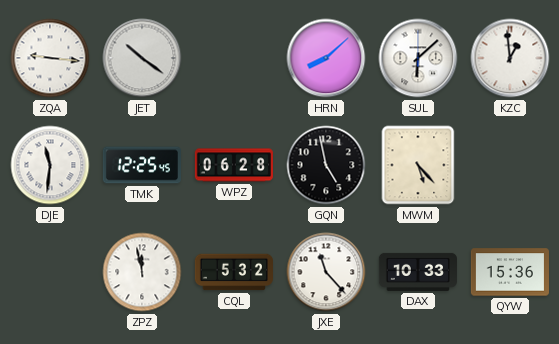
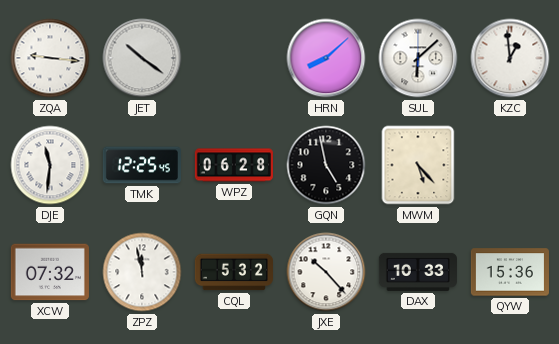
XCW: none -> 07:32 (50, 272)
JXE: 11:23 -> 10:23 (326, 272)
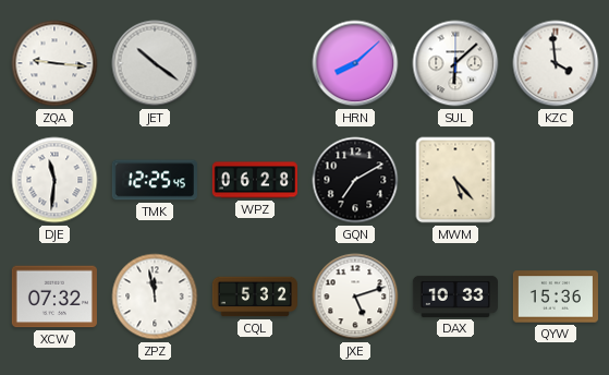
KZC: 12:59 -> 3:59 (556, 63)
GQN: 4:58 -> 7:10 (355, 180)
JXE: 10:23 -> 5:12 (355, 297)
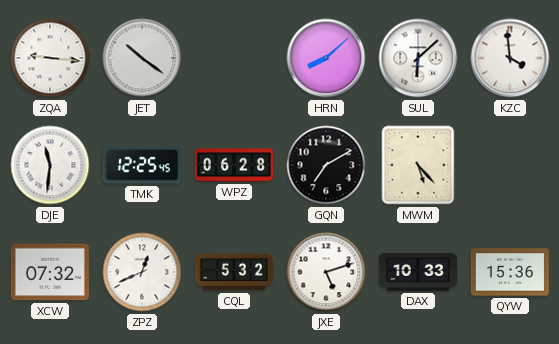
ZPZ: 11:58 -> 12:41 (142, 272)
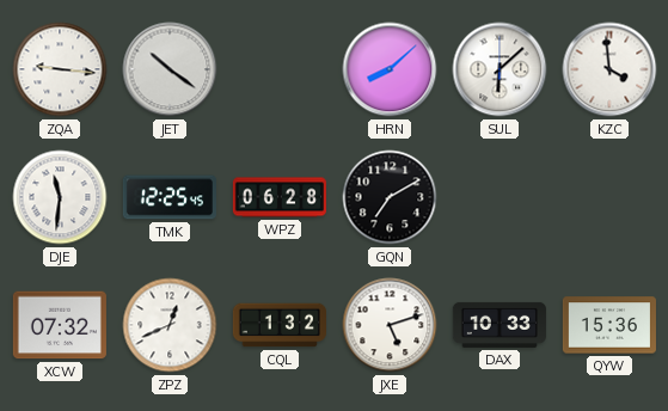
MWM: 5:23 -> none (418, 165)
CQL: 5:32 -> 1:32 (280, 325)
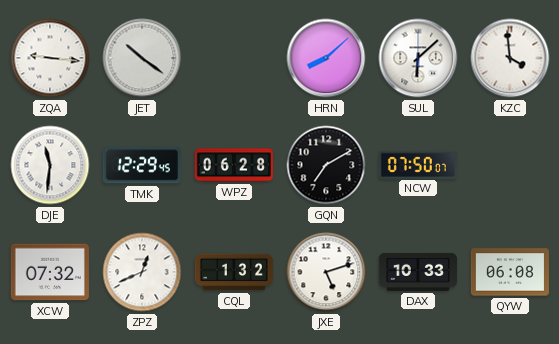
TMK: 12:25 -> 12:29 (142, 165)
NCW: none -> 07:50 (418, 164)
QYW: 15:36 -> 06:08 (510, 272)
